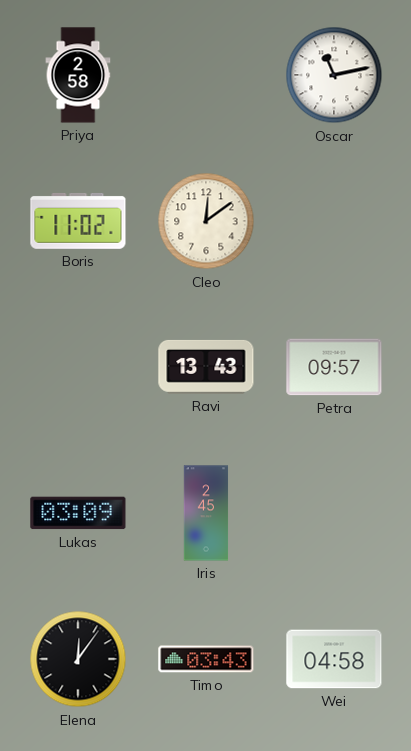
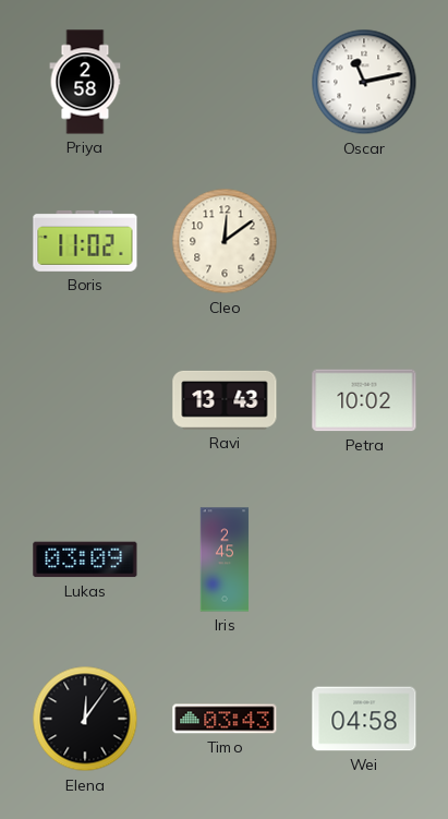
Petra: 09:57 -> 10:02 (364, 400)
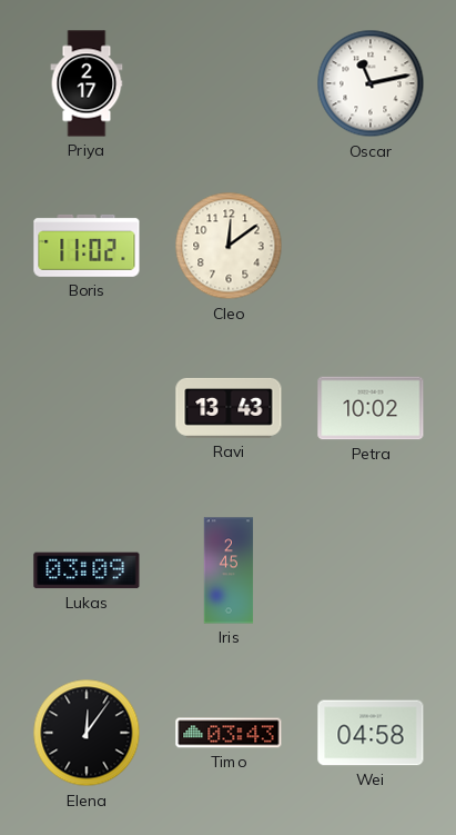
Priya: 2:58 -> 2:17 (87, 83)
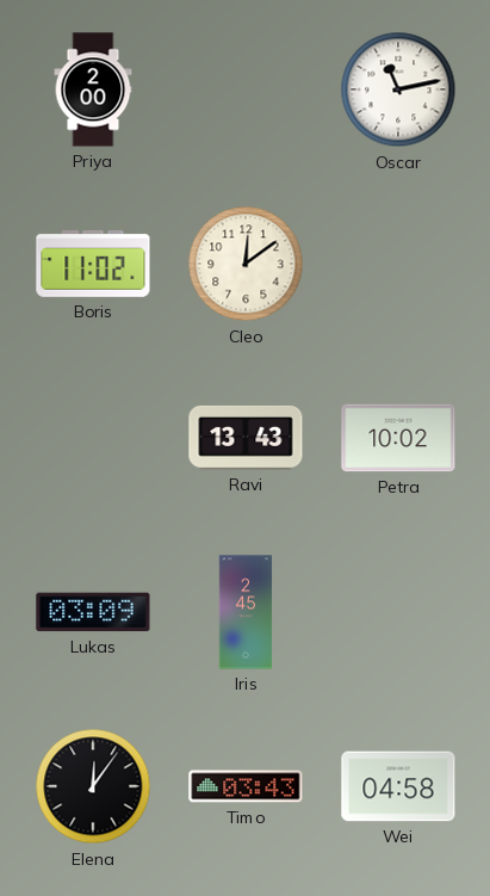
Priya: 2:17 -> 2:00 (93, 89)
